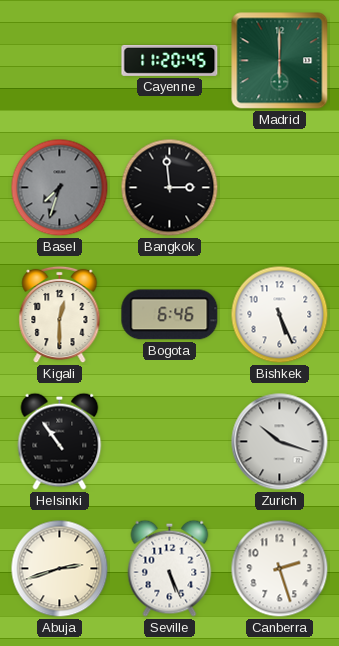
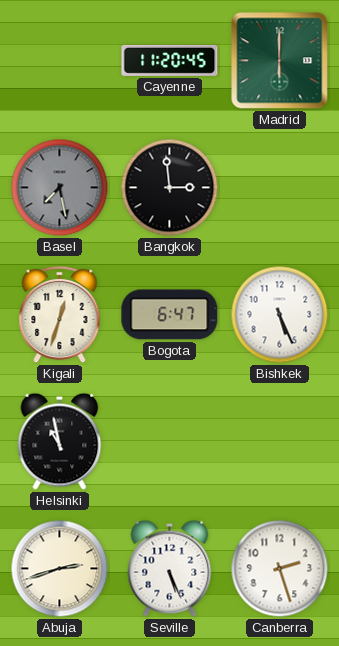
Basel: 7:33 -> 7:28 (60, 188)
Kigali: 12:30 -> 12:33 (60, 315)
Bogota: 6:46 -> 6:47 (170, 315)
Helsinki: 10:54 -> 10:58 (60, 441)
Zurich: 10:18 -> none (280, 442)
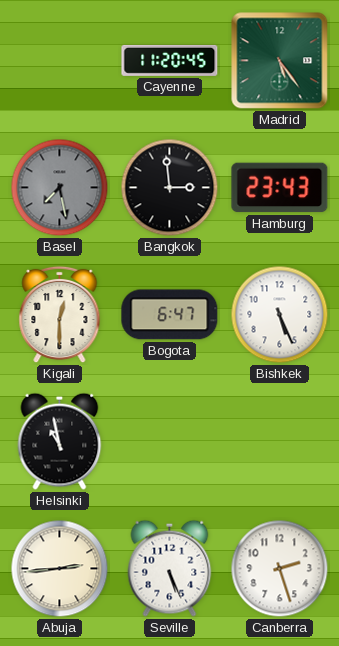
Madrid: 6:00 -> 5:24 (280, 61)
Hamburg: none -> 23:43 (280, 188)
Kigali: 12:33 -> 12:30 (60, 315)
Abuja: 2:42 -> 2:44 (60, 569)
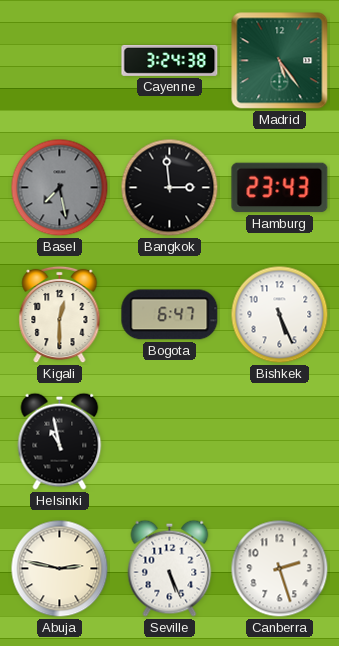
Cayenne: 11:20 -> 3:24 (170, 60)
Abuja: 2:44 -> 2:47 (60, 569)
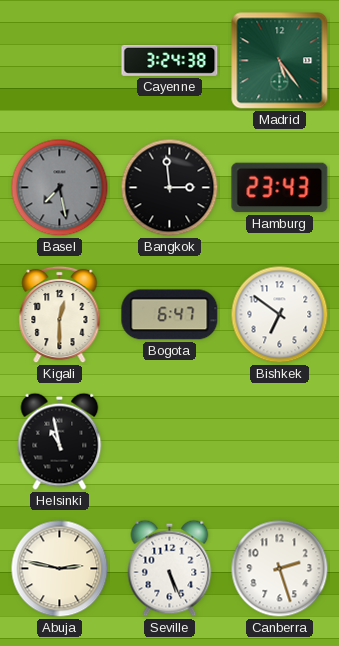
Bishkek: 5:26 -> 6:51 (280, 315)
